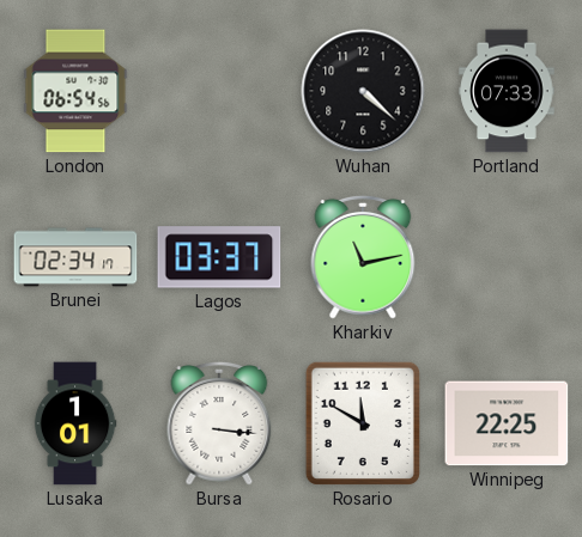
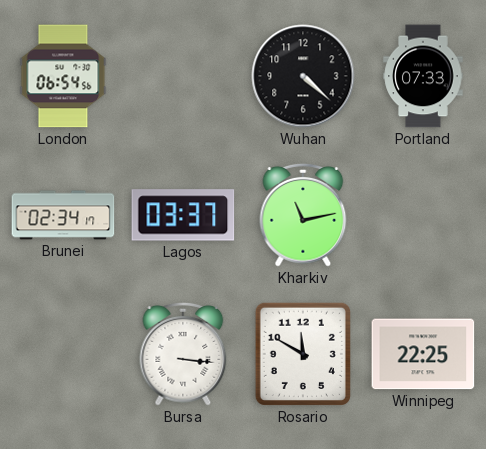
Lusaka: 1:01 -> none (75, 423)
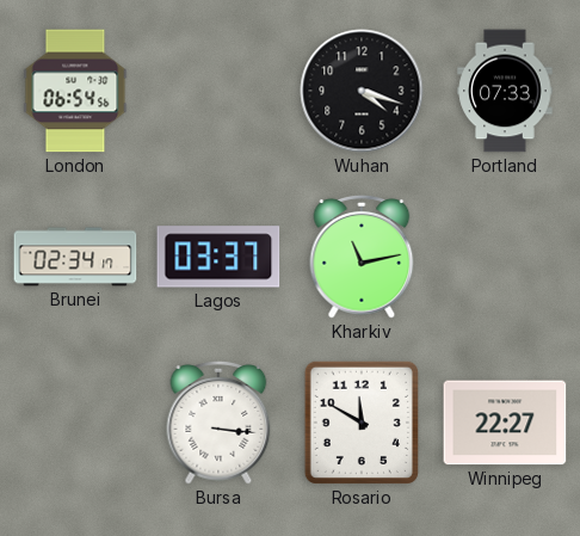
Wuhan: 4:22 -> 4:18 (362, 91)
Winnipeg: 22:25 -> 22:27 (505, 423)
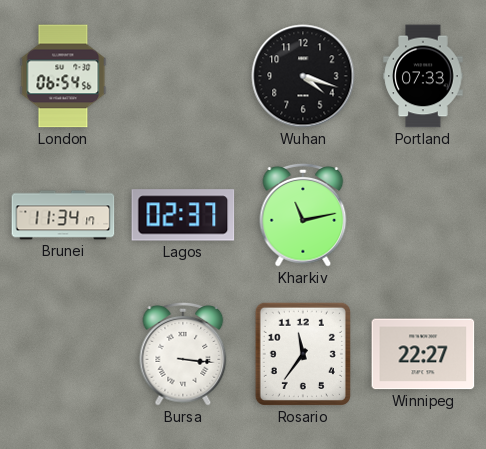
Brunei: 02:34 -> 11:34 (63, 215)
Lagos: 03:37 -> 02:37 (183, 215)
Rosario: 11:50 -> 11:36 (303, 354)
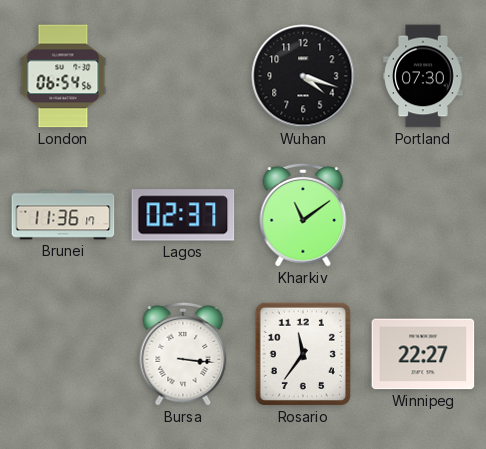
Portland: 07:33 -> 07:30 (423, 76)
Brunei: 11:34 -> 11:36 (63, 215)
Kharkiv: 11:13 -> 11:09 (303, 215)
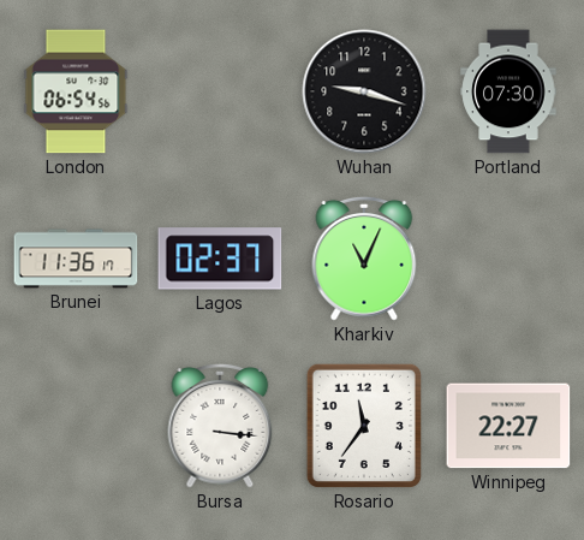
Wuhan: 4:18 -> 9:18 (364, 91)
Kharkiv: 11:09 -> 11:04 (364, 259)
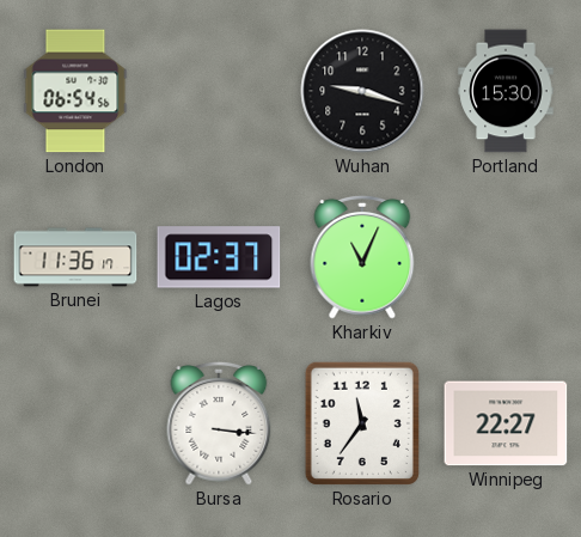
Portland: 07:30 -> 15:30 (506, 91)
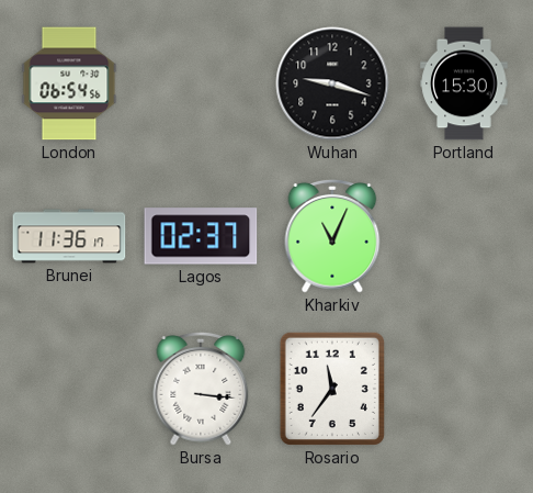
Winnipeg: 22:27 -> none (506, 423)
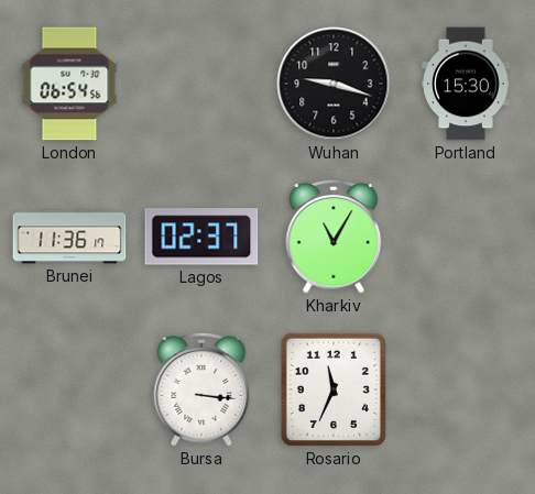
Kharkiv: 11:04 -> 11:05 (334, 237)
Rosario: 11:36 -> 11:34 (334, 389)
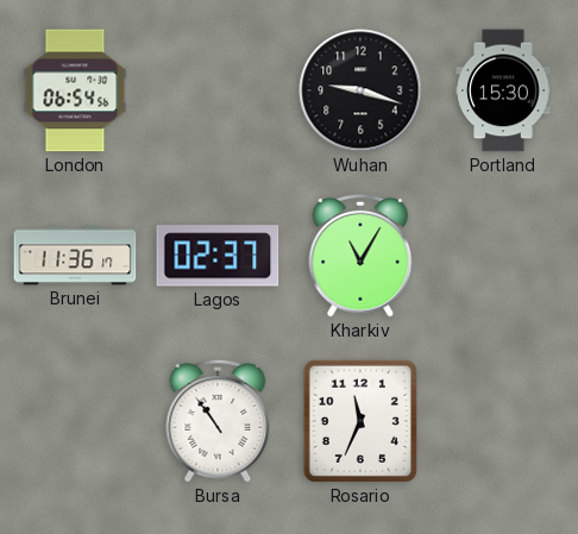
Bursa: 3:16 -> 10:54 (218, 421)
